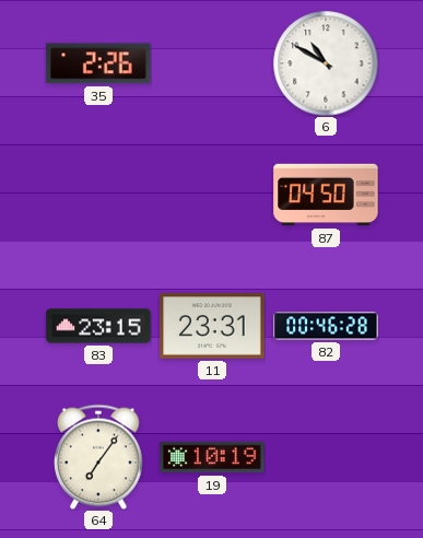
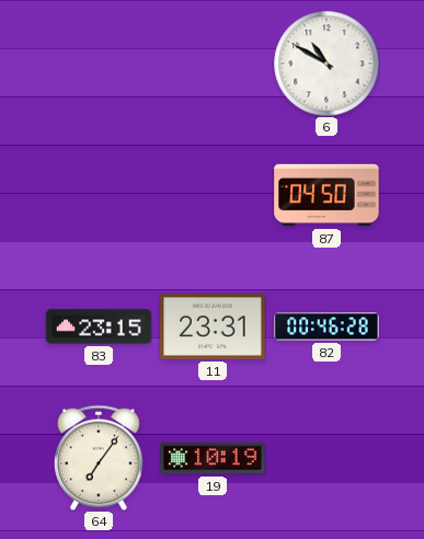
35: 2:26 -> none (98, 63)
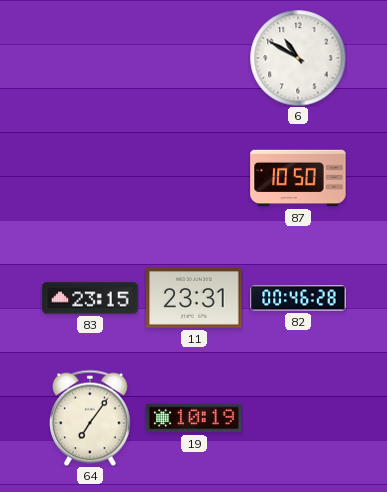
87: 04:50 -> 10:50 (298, 178)
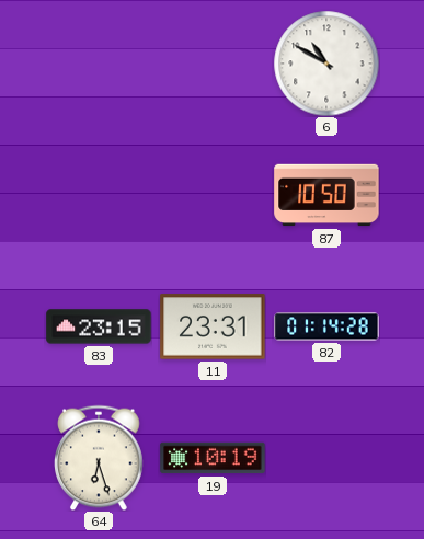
82: 00:46 -> 01:14 (326, 326)
64: 7:06 -> 6:27 (100, 458)
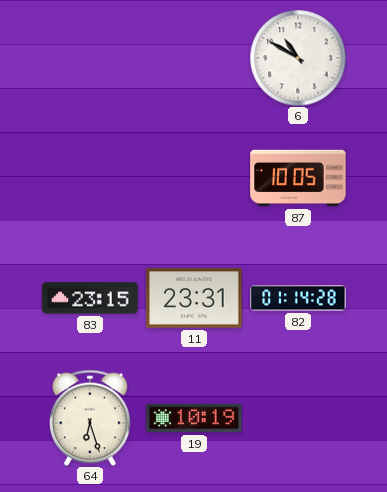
87: 10:50 -> 10:05 (298, 178)
